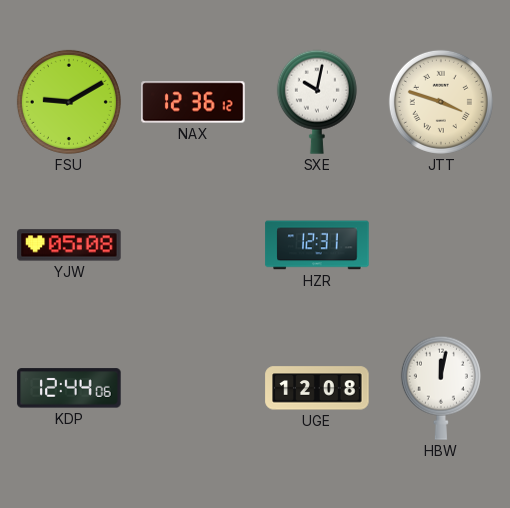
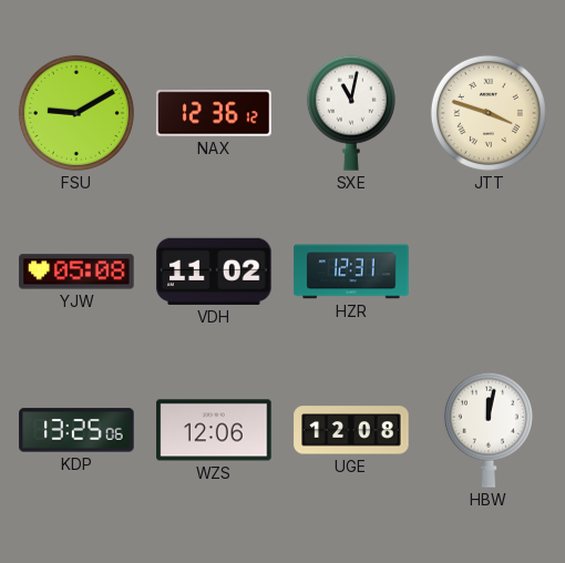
SXE: 10:02 -> 11:02 (351, 113)
VDH: none -> 11:02 (214, 272)
KDP: 12:44 -> 13:25 (76, 430)
WZS: none -> 12:06 (214, 430)
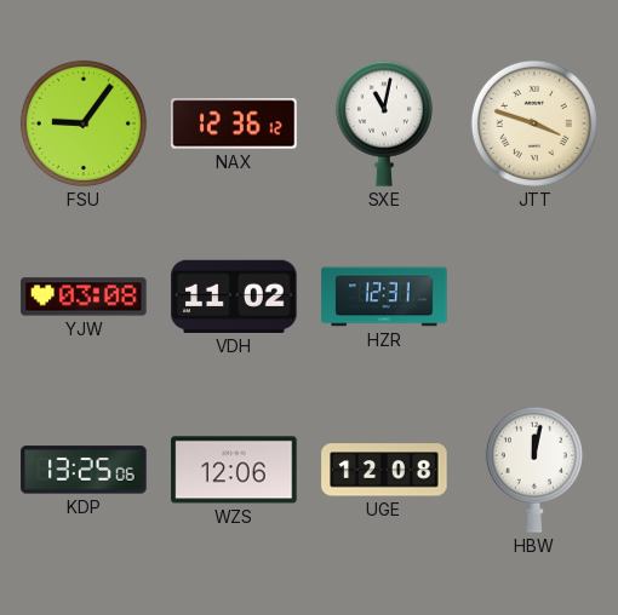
FSU: 9:10 -> 9:06 (84, 123)
YJW: 05:08 -> 03:08 (84, 297)
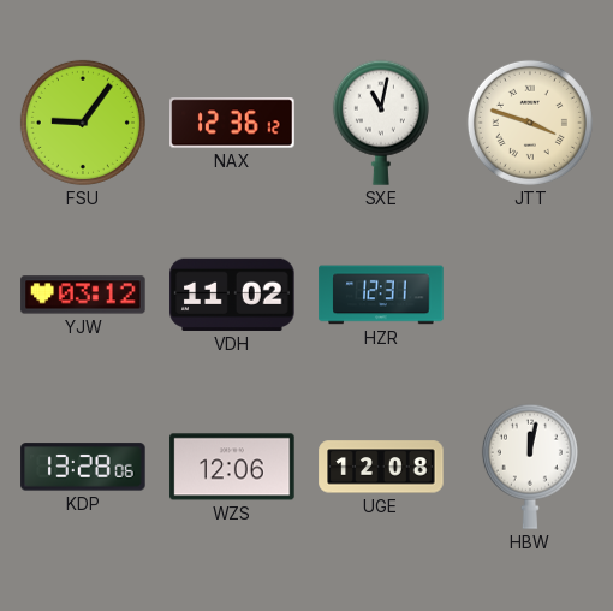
YJW: 03:08 -> 03:12 (83, 295)
KDP: 13:25 -> 13:28 (83, 467)
